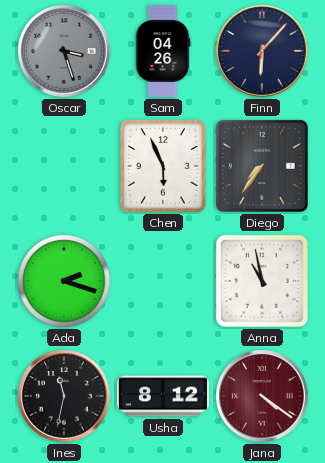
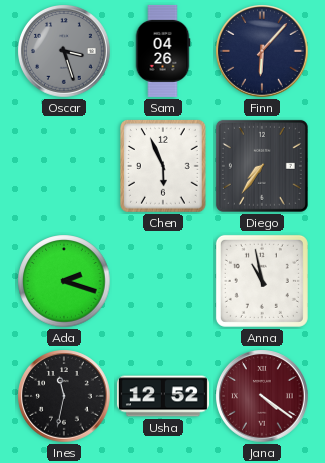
Usha: 8:12 -> 12:52 (163, 396)
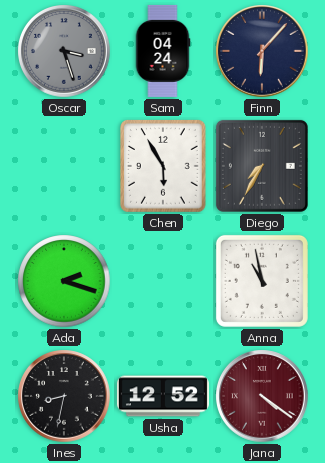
Sam: 04:26 -> 04:24 (163, 51)
Chen: 5:56 -> 5:55 (164, 167)
Diego: 7:36 -> 7:35 (262, 166)
Ines: 11:32 -> 8:32 (64, 396)
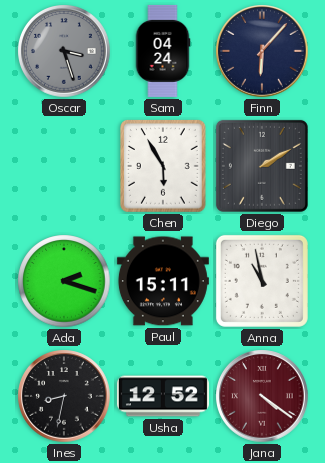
Diego: 7:35 -> 2:10 (262, 166)
Paul: none -> 15:11 (163, 281)
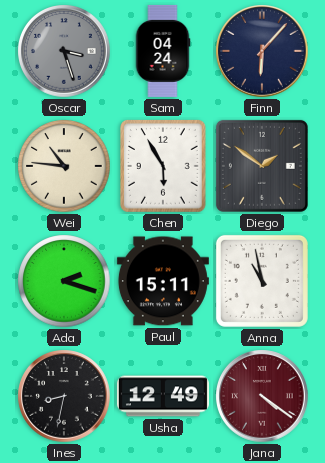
Wei: none -> 10:46 (64, 166)
Diego: 2:10 -> 1:51 (262, 166)
Usha: 12:52 -> 12:49 (163, 396)
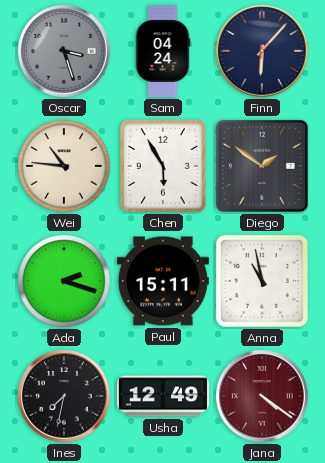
Ines: 8:32 -> 7:32 (64, 396)
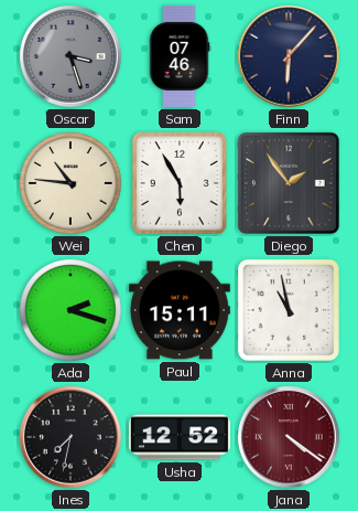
Sam: 04:24 -> 07:46 (180, 56)
Diego: 1:51 -> 1:54 (289, 183)
Usha: 12:49 -> 12:52 (180, 437)
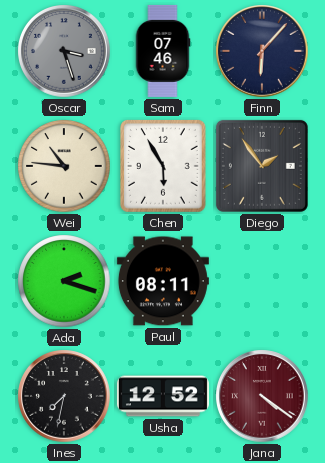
Paul: 15:11 -> 08:11 (163, 281)
Anna: 10:58 -> none (289, 310)
